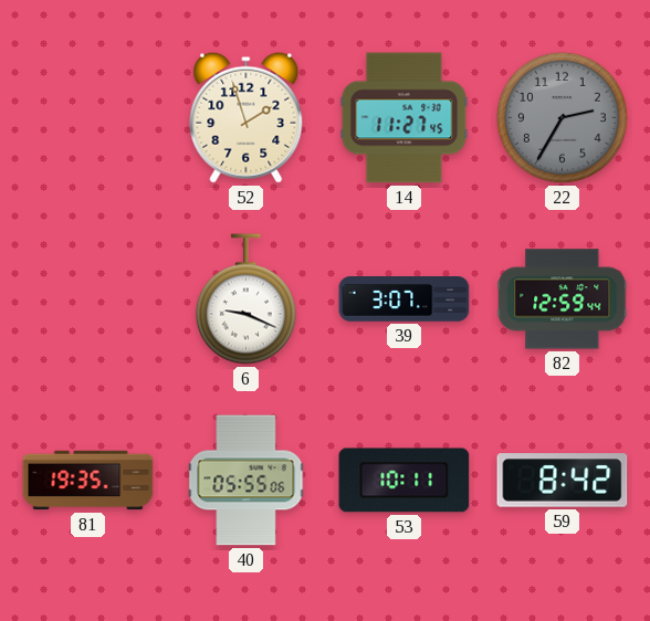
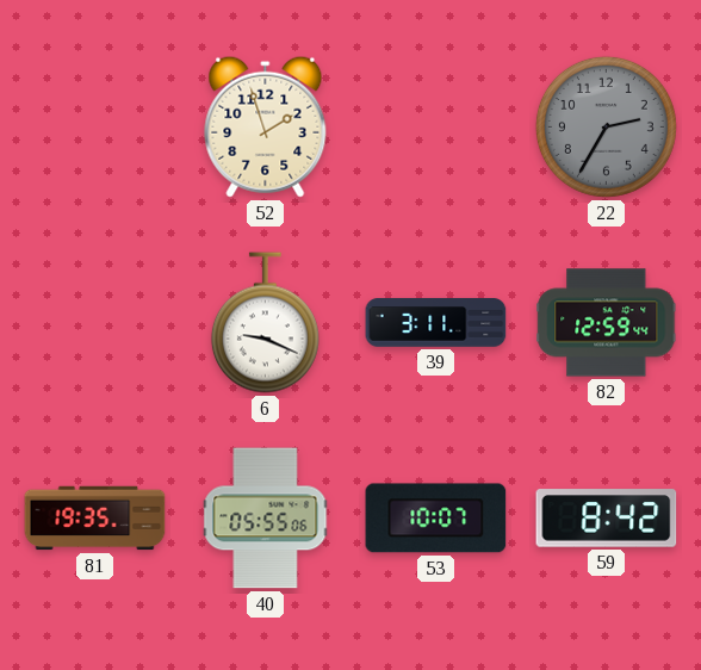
14: 11:27 -> none (405, 118)
39: 3:07 -> 3:11 (436, 323)
53: 10:11 -> 10:07 (436, 519)
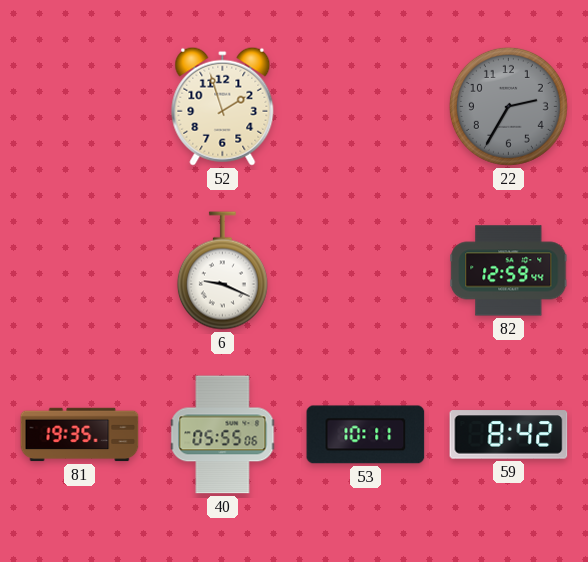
39: 3:11 -> none (436, 323)
53: 10:07 -> 10:11 (366, 435)
